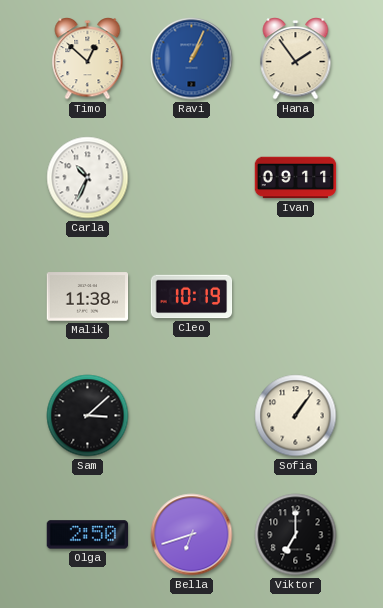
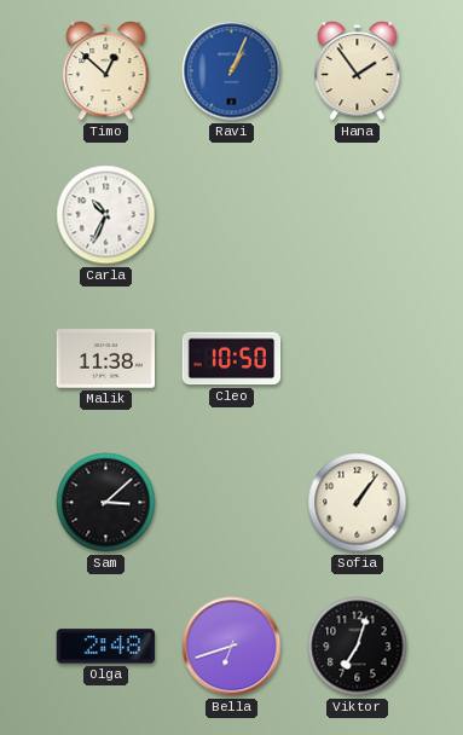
Ivan: 09:11 -> none (296, 178)
Cleo: 10:19 -> 10:50 (232, 359)
Olga: 2:50 -> 2:48 (106, 647)
Viktor: 7:00 -> 7:03 (358, 647)
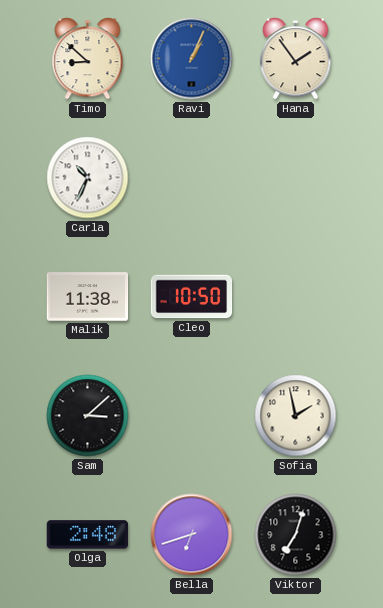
Timo: 12:52 -> 8:52 (88, 59)
Sofia: 1:06 -> 1:58 (296, 416)
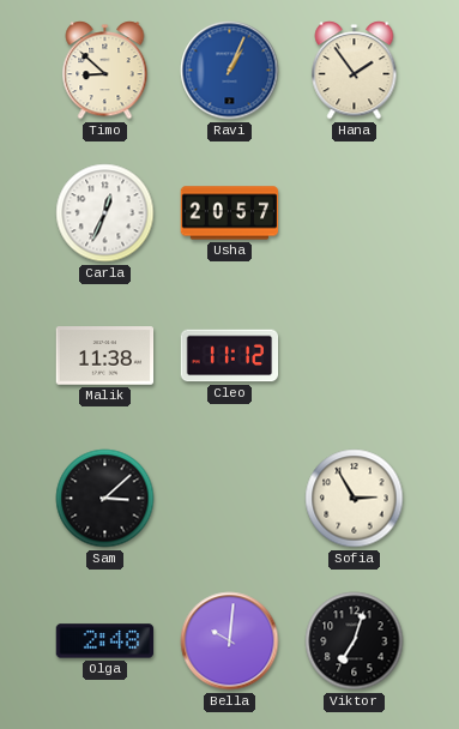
Carla: 10:34 -> 12:34 (105, 213)
Usha: none -> 20:57 (230, 213)
Cleo: 10:50 -> 11:12 (230, 356)
Sofia: 1:58 -> 2:55 (355, 499)
Bella: 6:42 -> 10:01 (230, 641)
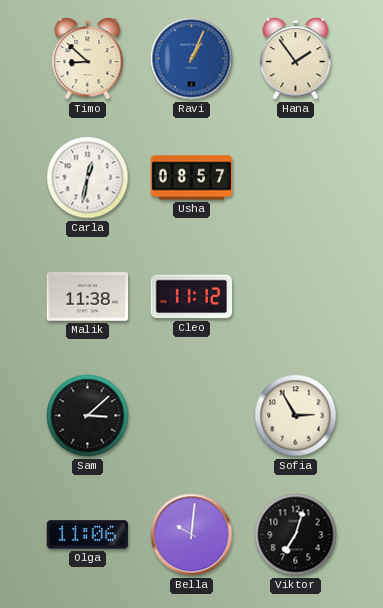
Carla: 12:34 -> 12:32 (88, 178)
Usha: 20:57 -> 08:57 (192, 178)
Olga: 2:48 -> 11:06 (88, 535)
